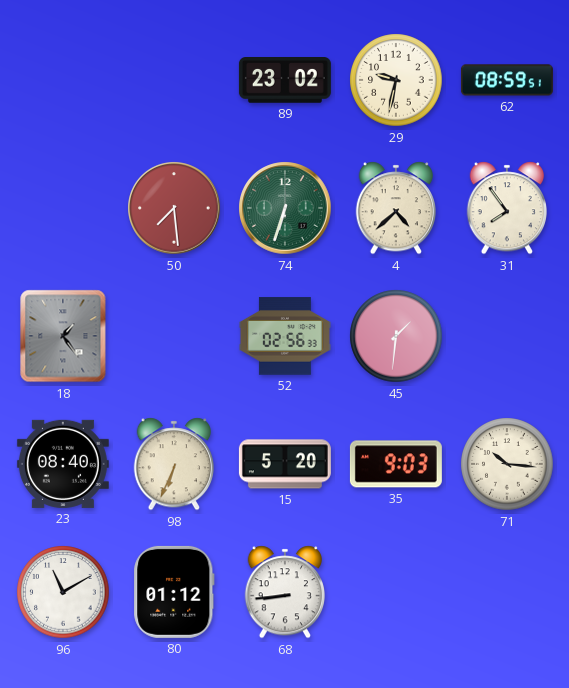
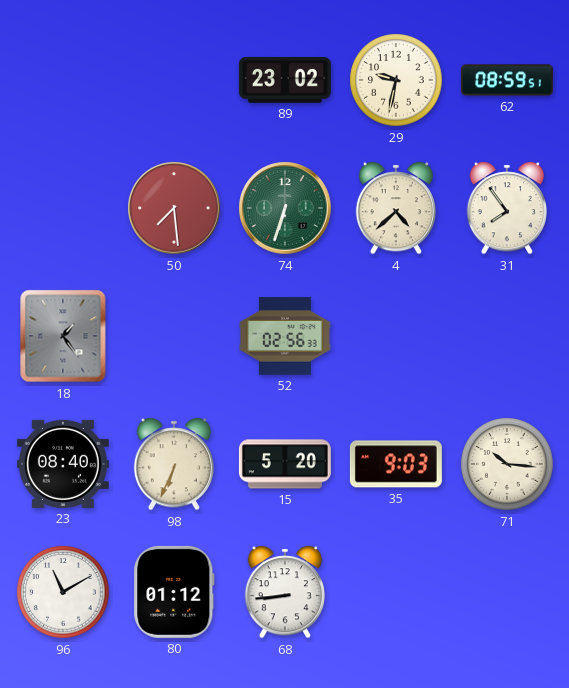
45: 1:31 -> none (396, 336)
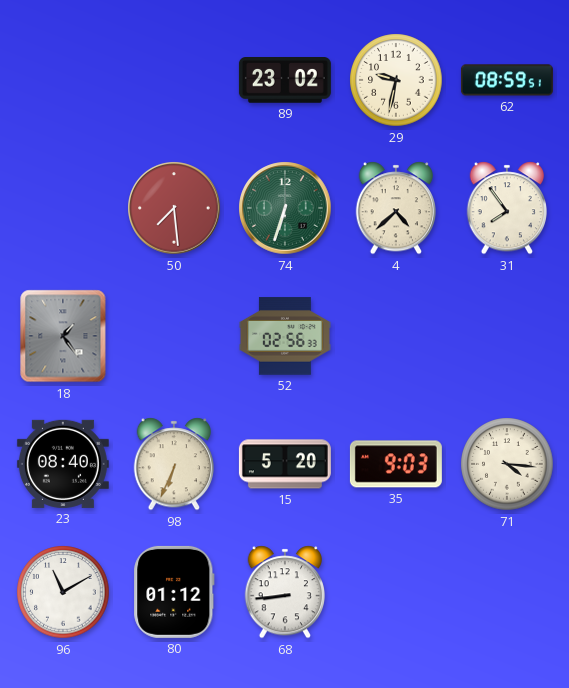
71: 10:16 -> 4:16 (507, 464)
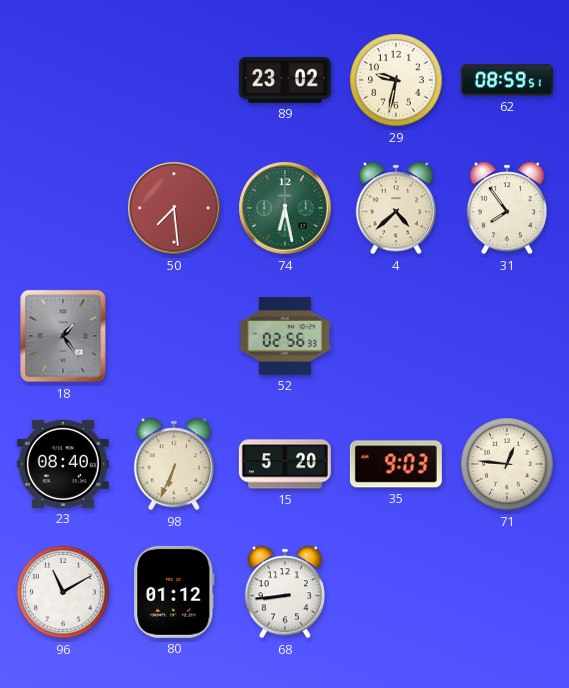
74: 6:33 -> 6:28 (285, 208)
71: 4:16 -> 12:46 (507, 464)
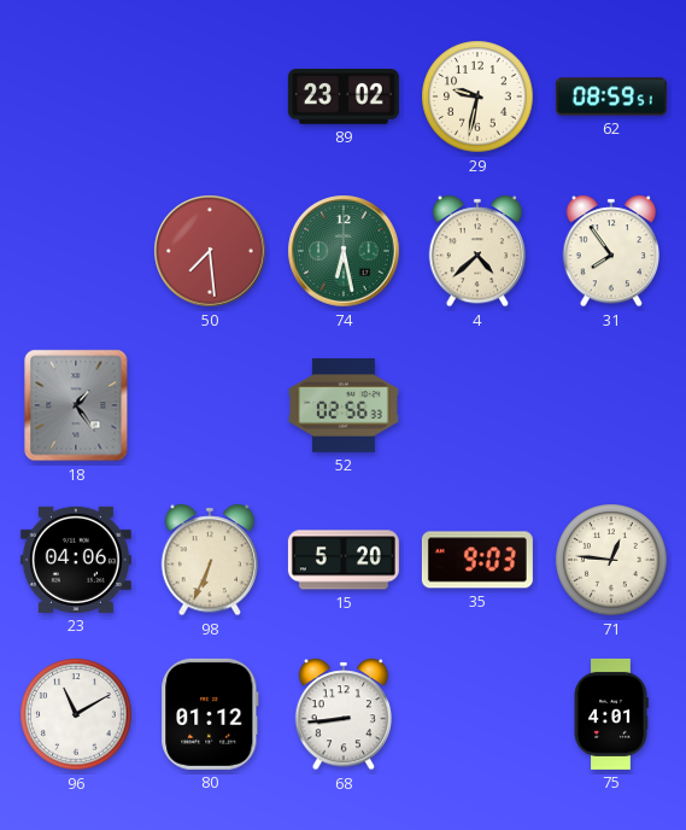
23: 08:40 -> 04:06 (76, 560)
75: none -> 4:01 (611, 714)
